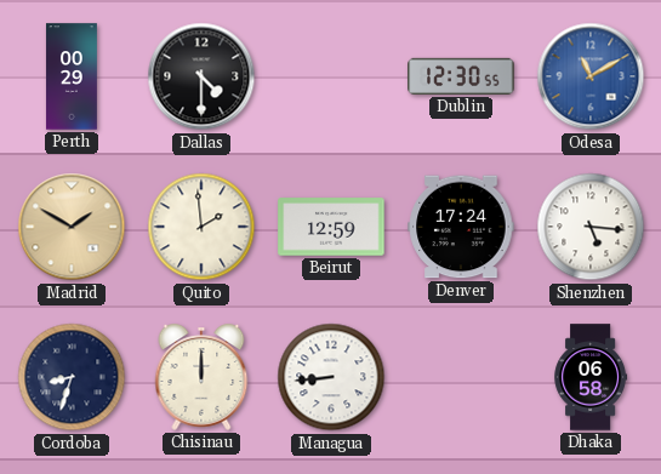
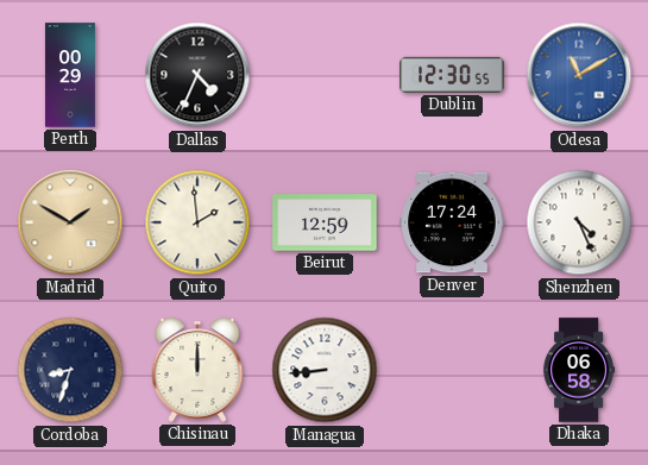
Dallas: 4:30 -> 4:34 (197, 75)
Shenzhen: 5:16 -> 4:26 (579, 222)
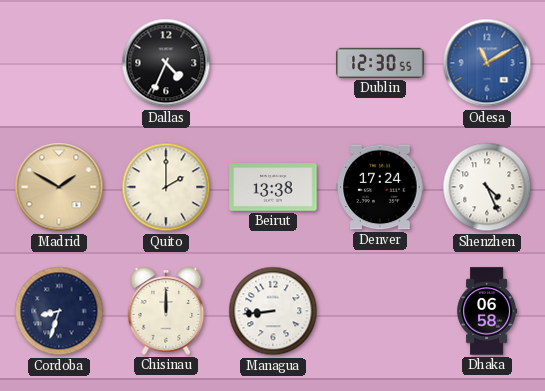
Perth: 00:29 -> none (70, 75)
Quito: 1:59 -> 2:00 (166, 187)
Beirut: 12:59 -> 13:38 (273, 187)
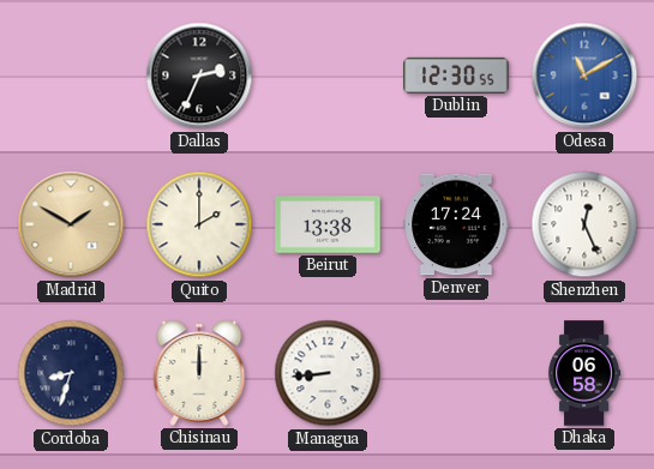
Dallas: 4:34 -> 2:34 (199, 76)
Shenzhen: 4:26 -> 12:26 (584, 224)
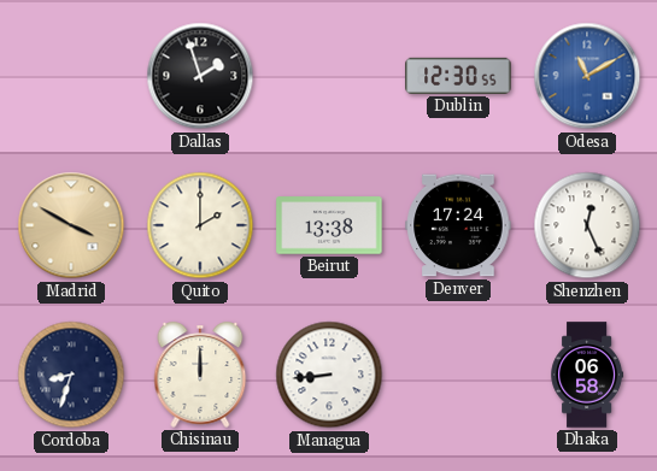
Dallas: 2:34 -> 1:57 (200, 76)
Madrid: 1:50 -> 3:50 (71, 225)
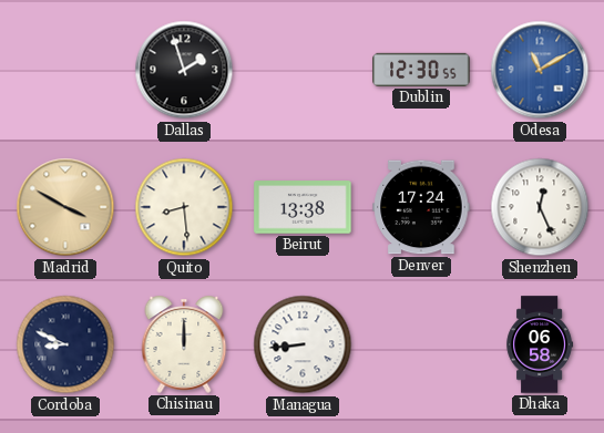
Quito: 2:00 -> 8:29 (184, 207)
Cordoba: 8:33 -> 8:49 (65, 344)
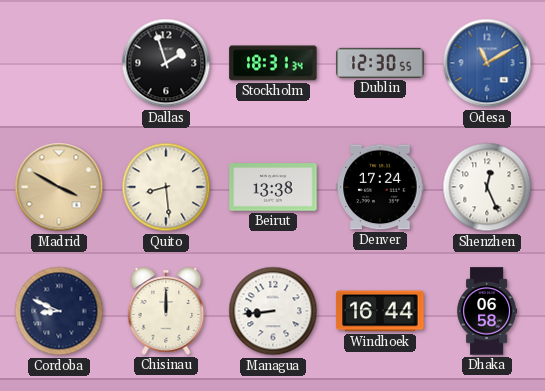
Stockholm: none -> 18:31 (273, 63)
Windhoek: none -> 16:44 (380, 311)
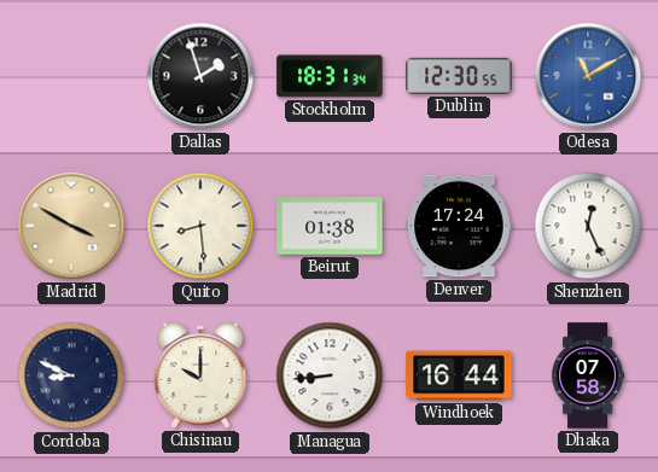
Beirut: 13:38 -> 01:38 (330, 226)
Chisinau: 12:00 -> 10:00 (200, 375)
Dhaka: 06:58 -> 07:58 (588, 375)
